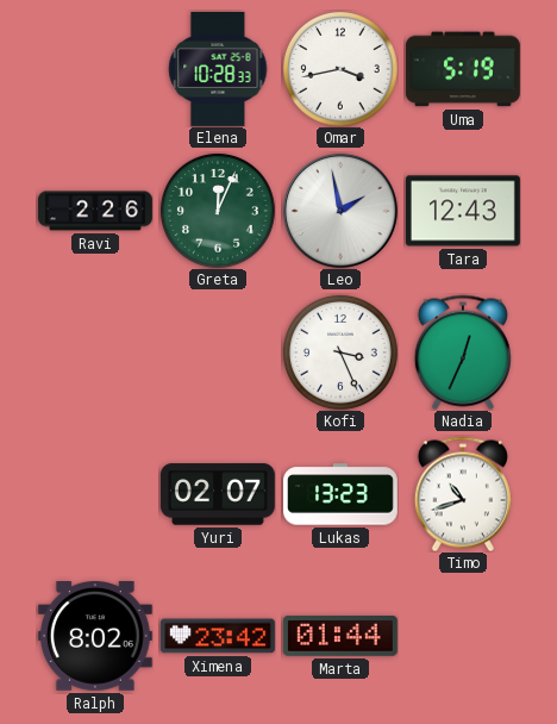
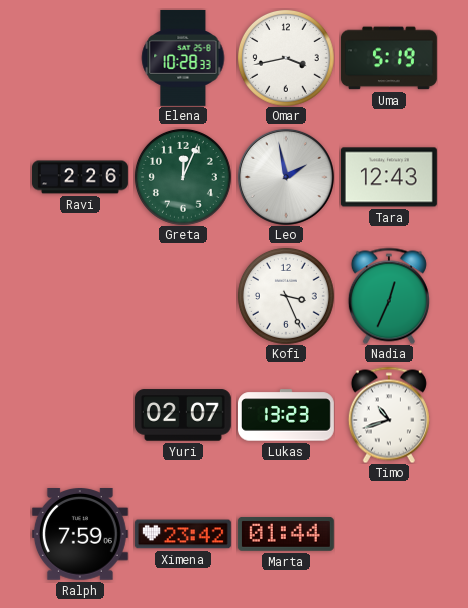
Ralph: 8:02 -> 7:59 (80, 535)
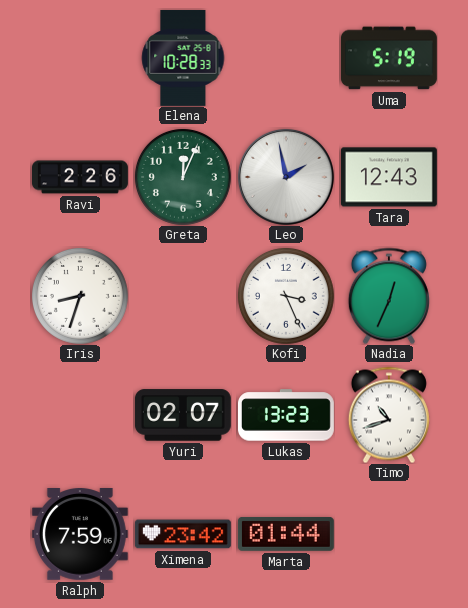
Omar: 3:43 -> none (286, 58)
Iris: none -> 8:33 (80, 296)
